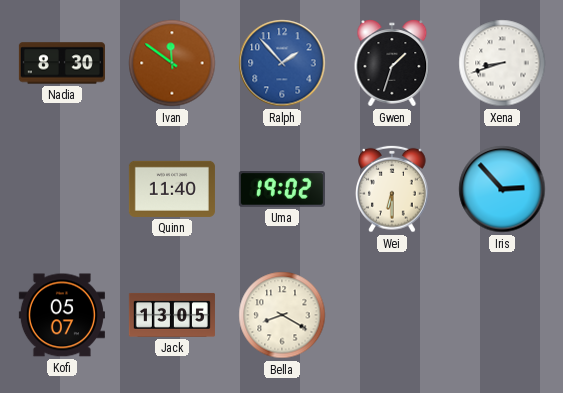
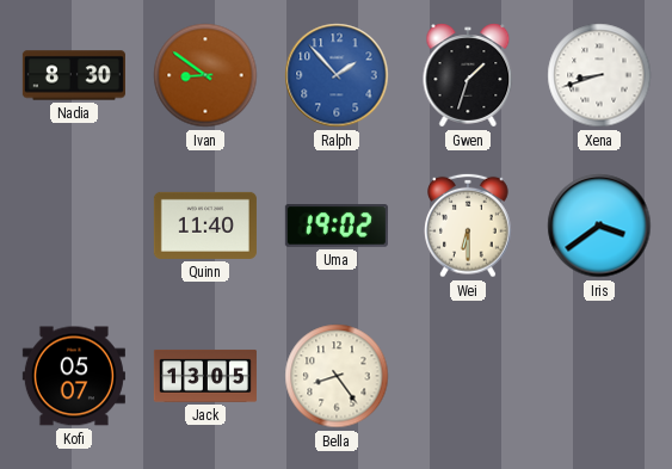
Ivan: 11:51 -> 8:51 (205, 75)
Iris: 2:53 -> 3:39 (599, 226)
Bella: 8:20 -> 8:24 (337, 376)
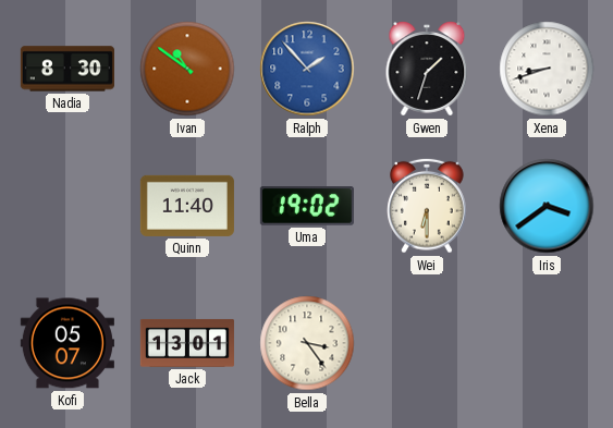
Ivan: 8:51 -> 10:51 (187, 69)
Jack: 13:05 -> 13:01 (187, 343)
Bella: 8:24 -> 3:24 (307, 343)
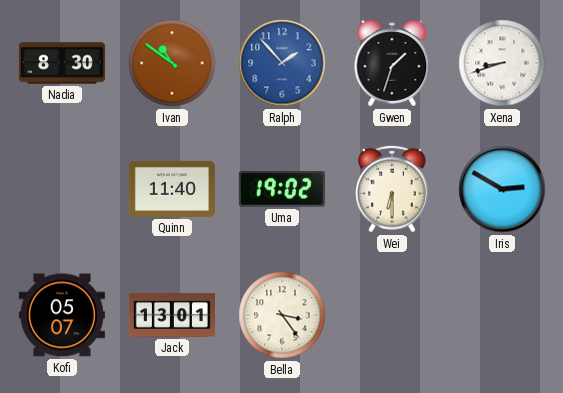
Iris: 3:39 -> 2:50 (502, 189)
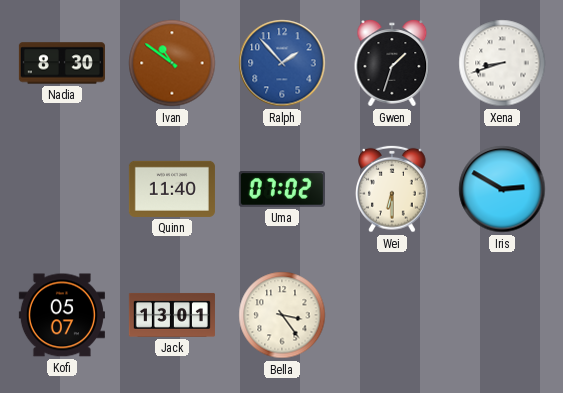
Uma: 19:02 -> 07:02 (282, 189)
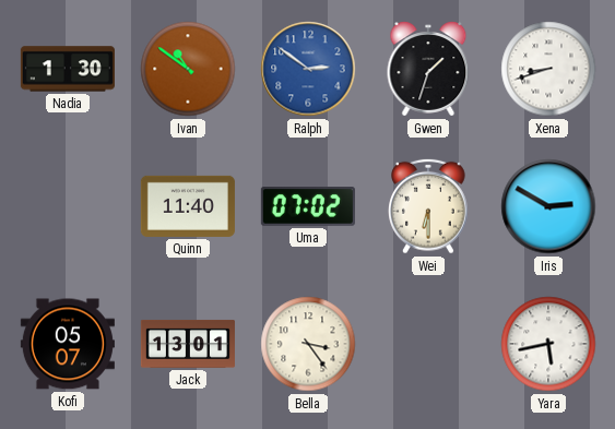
Nadia: 8:30 -> 1:30 (68, 69)
Ralph: 1:53 -> 2:51 (308, 69)
Yara: none -> 5:43 (548, 344)
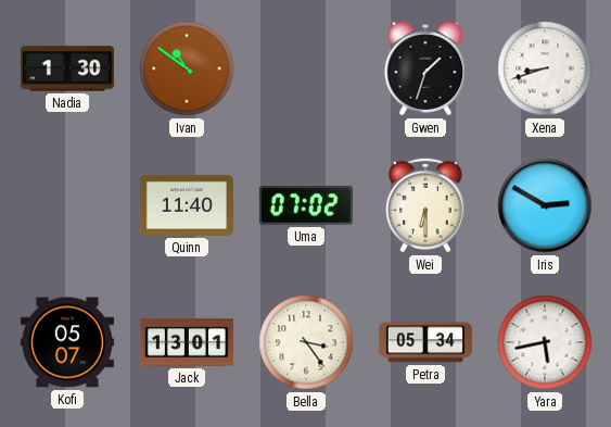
Ralph: 2:51 -> none (308, 69)
Petra: none -> 05:34 (425, 342)
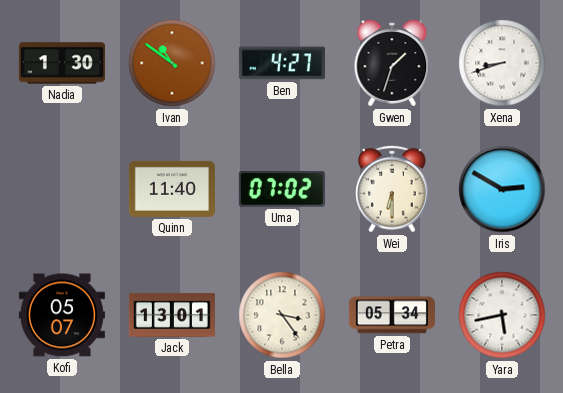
Ben: none -> 4:27 (282, 63)
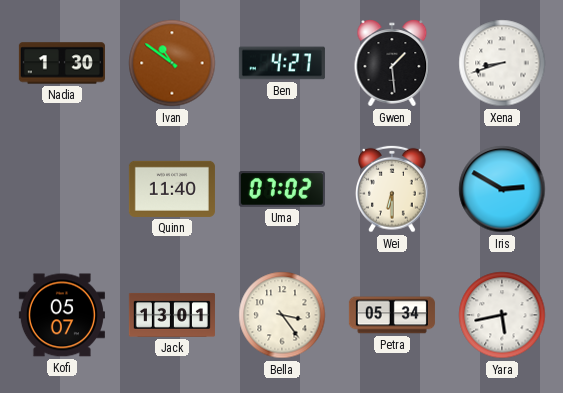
Gwen: 1:33 -> 1:29 (392, 63)
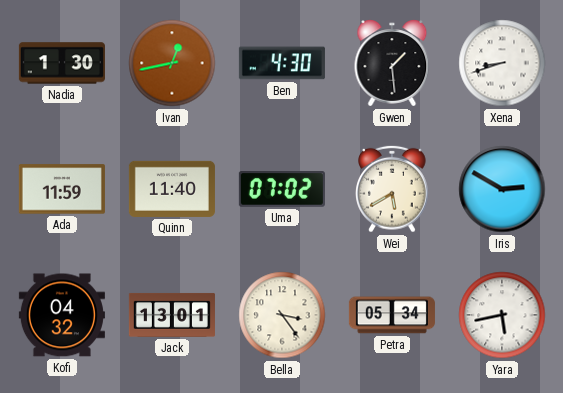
Ivan: 10:51 -> 12:43 (172, 63)
Ben: 4:27 -> 4:30 (282, 63)
Ada: none -> 11:59 (62, 189)
Wei: 6:30 -> 5:40 (392, 189)
Kofi: 05:07 -> 04:32 (62, 315)
